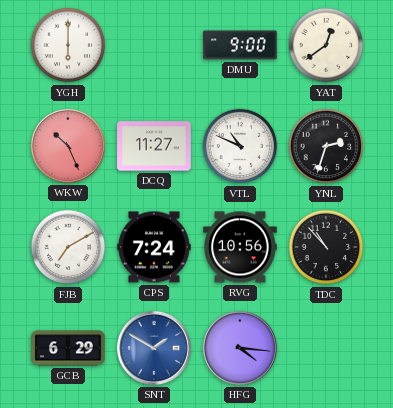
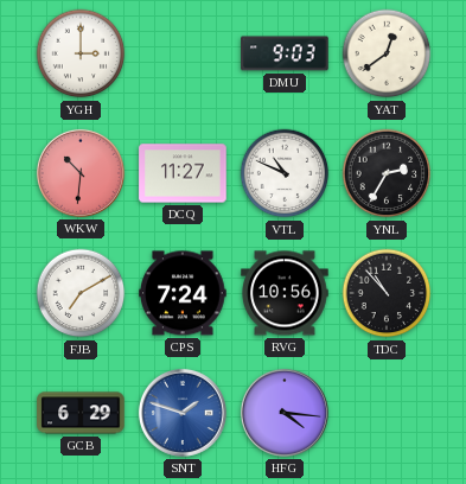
YGH: 6:00 -> 3:00 (81, 53)
DMU: 9:00 -> 9:03 (285, 53)
WKW: 10:26 -> 10:31 (81, 173)
YNL: 2:33 -> 2:35 (387, 173)
SNT: 1:50 -> 1:48 (183, 413)
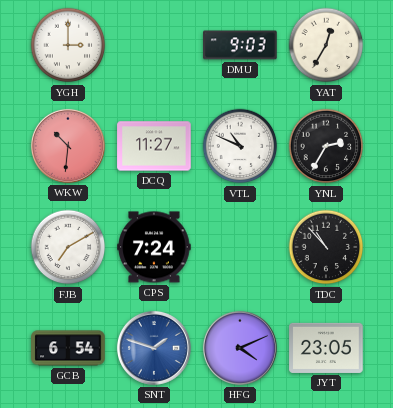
YAT: 12:39 -> 12:35 (326, 45)
RVG: 10:56 -> none (285, 293)
GCB: 6:29 -> 6:54 (68, 348)
HFG: 4:16 -> 4:11 (240, 348)
JYT: none -> 23:05 (326, 348)
